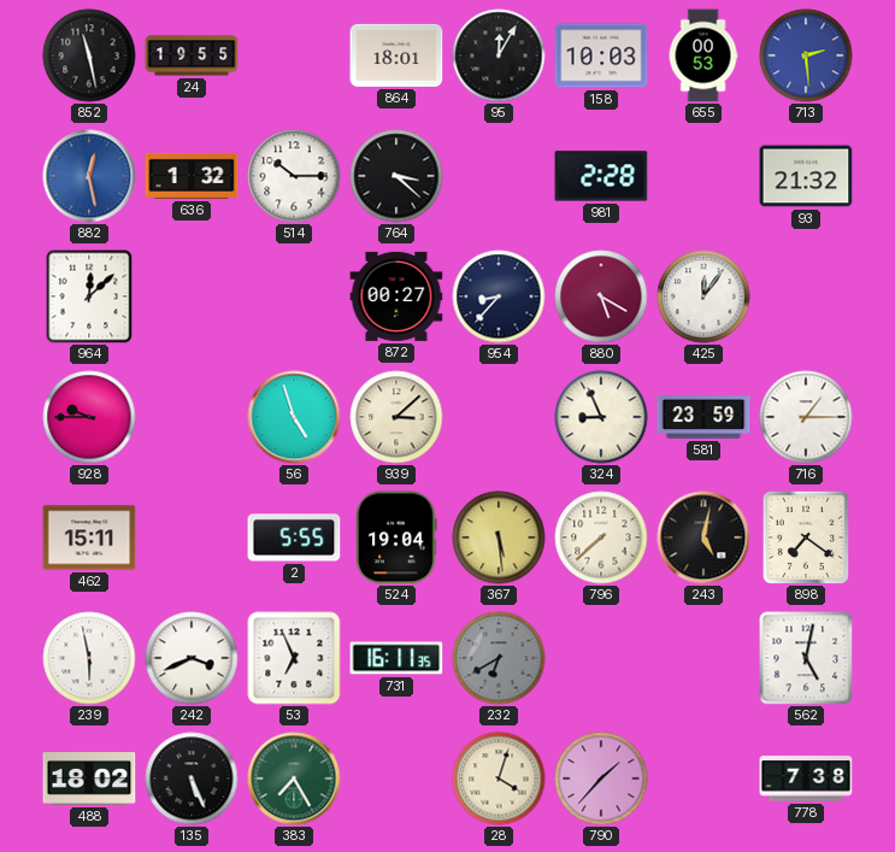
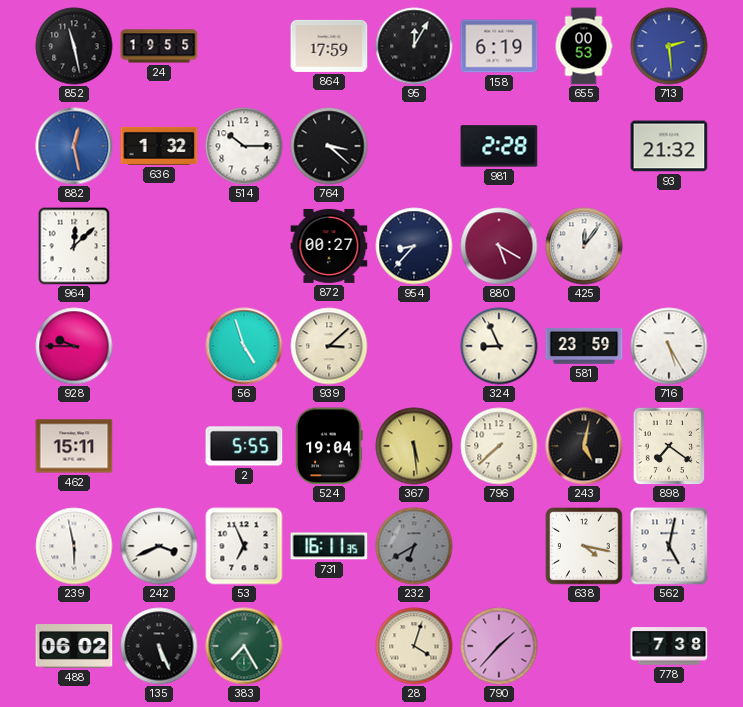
864: 18:01 -> 17:59 (329, 46)
158: 10:03 -> 6:19 (499, 46)
716: 1:15 -> 5:25 (669, 346)
638: none -> 4:17 (584, 546)
488: 18:02 -> 06:02 (74, 647)
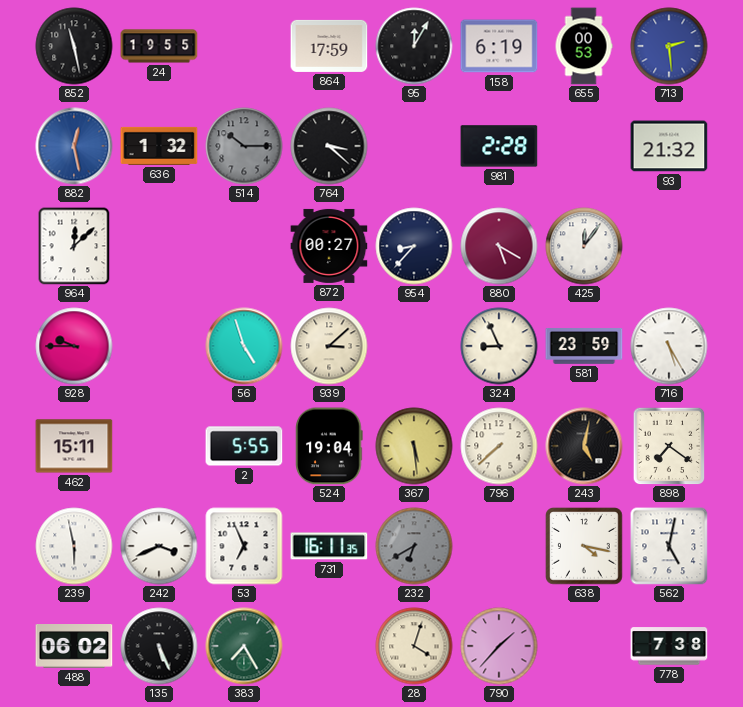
514 dial: white -> grey (244, 146)
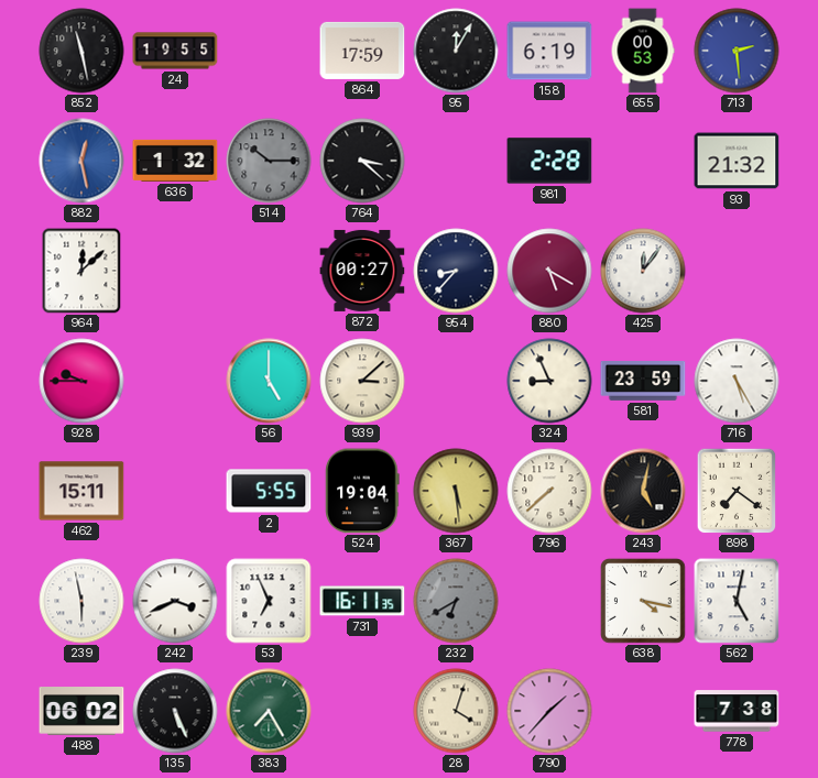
56: 4:57 -> 5:00 (269, 381)
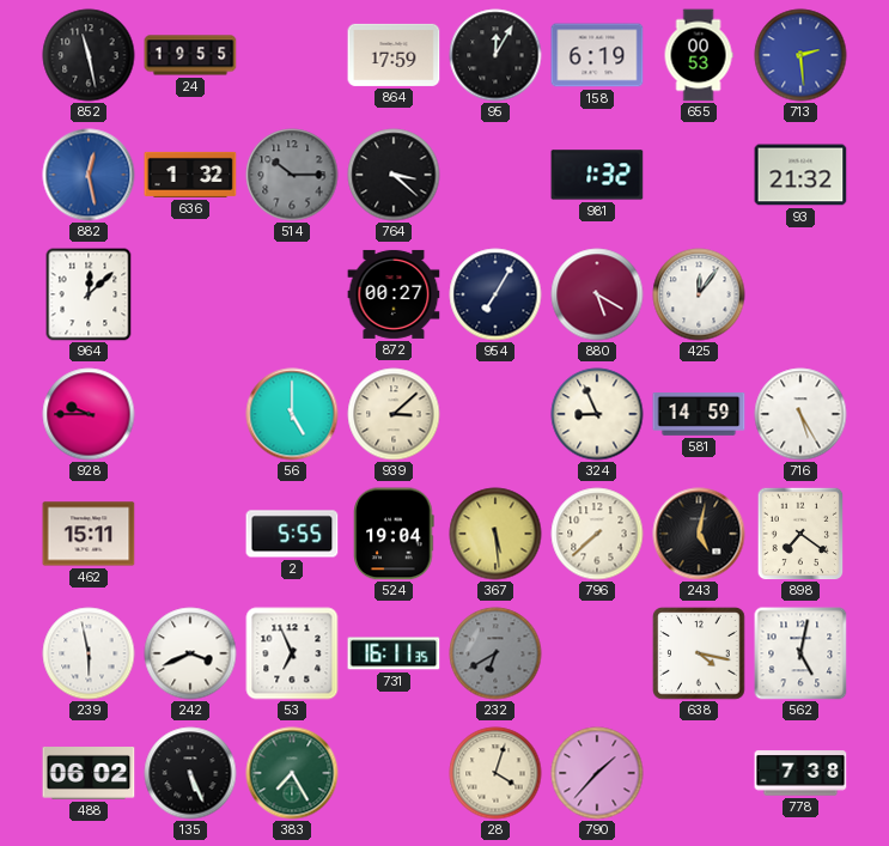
981: 2:28 -> 1:32 (597, 175)
954: 8:37 -> 7:05 (495, 294)
581: 23:59 -> 14:59 (699, 415)
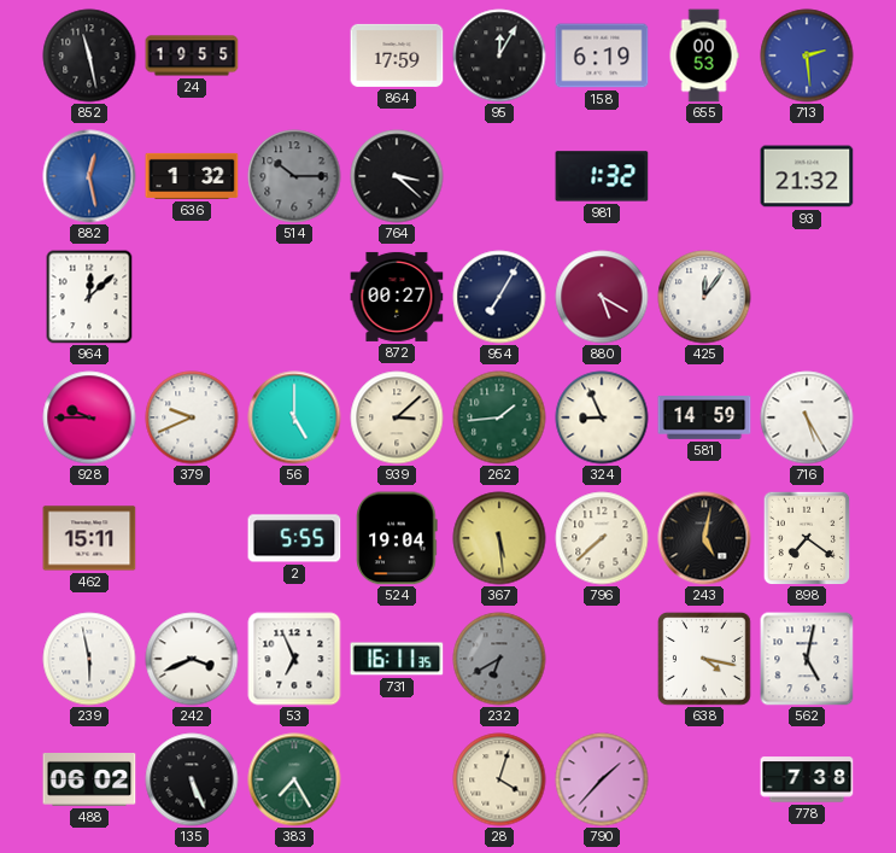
379: none -> 9:41 (192, 417)
262: none -> 1:44 (499, 417)
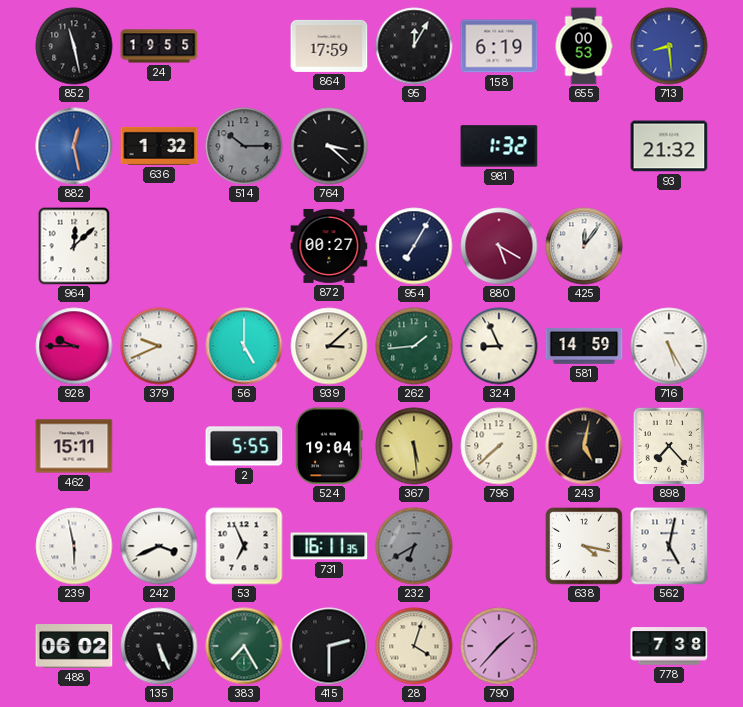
713: 2:29 -> 8:29 (669, 46)
898: 7:21 -> 7:23 (669, 446)
415: none -> 2:30 (329, 646)
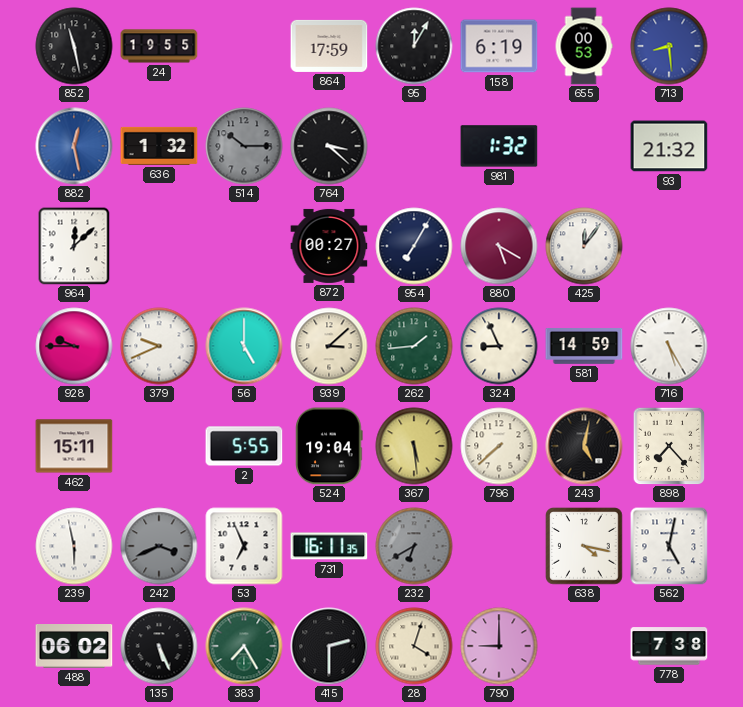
242 dial: white -> grey (159, 546)
790: 1:37 -> 9:00 (499, 646)
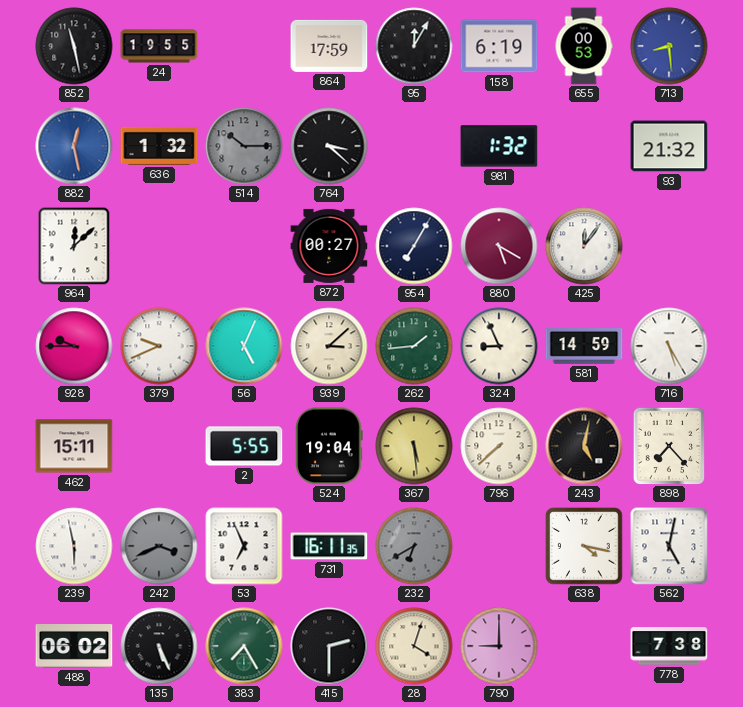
56: 5:00 -> 5:04 (244, 346)
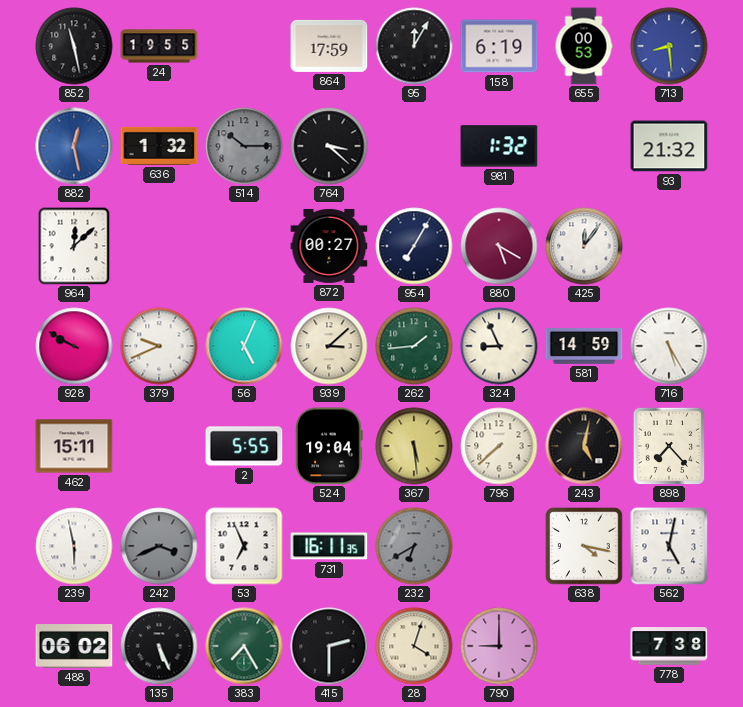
928: 9:45 -> 9:50 (74, 346)
